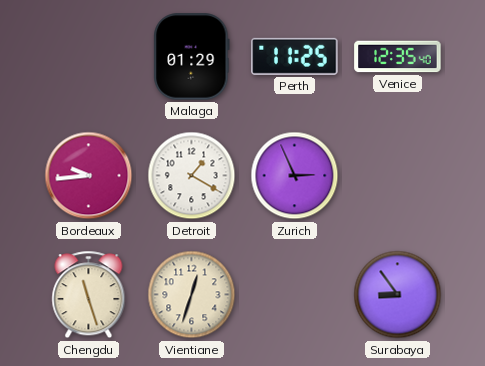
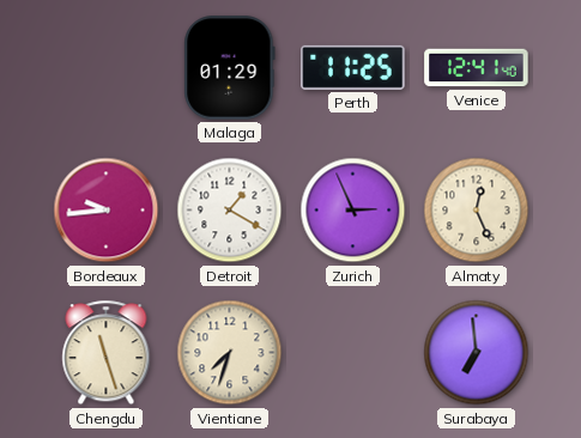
Venice: 12:35 -> 12:41 (477, 68)
Almaty: none -> 12:26 (477, 211)
Vientiane: 12:33 -> 7:33 (230, 353)
Surabaya: 8:54 -> 6:59 (477, 353)
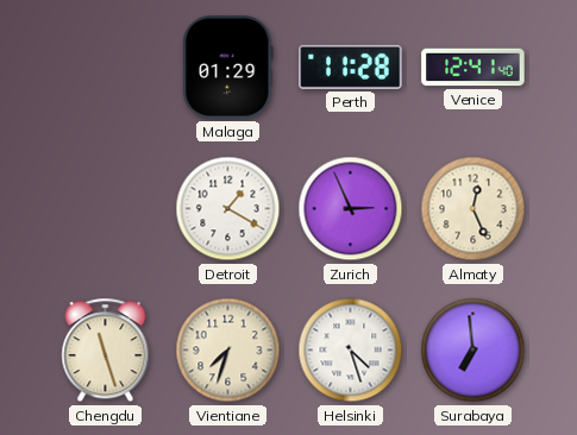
Perth: 11:25 -> 11:28 (351, 67)
Bordeaux: 9:44 -> none (107, 211)
Helsinki: none -> 4:27 (351, 351)
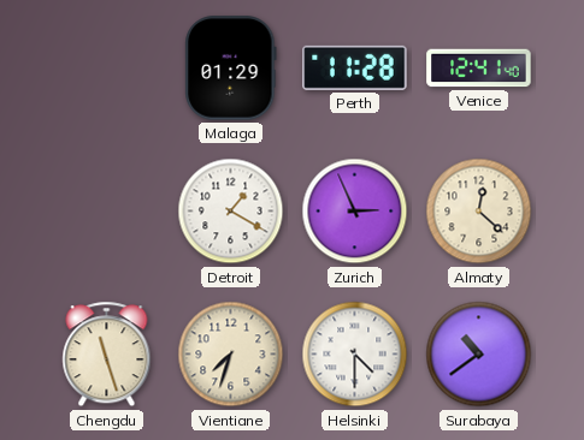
Almaty: 12:26 -> 12:22 (479, 212)
Helsinki: 4:27 -> 4:30 (355, 355)
Surabaya: 6:59 -> 10:39 (479, 355)
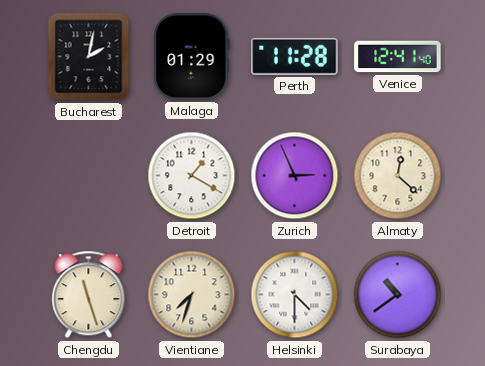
Bucharest: none -> 2:02 (89, 57)
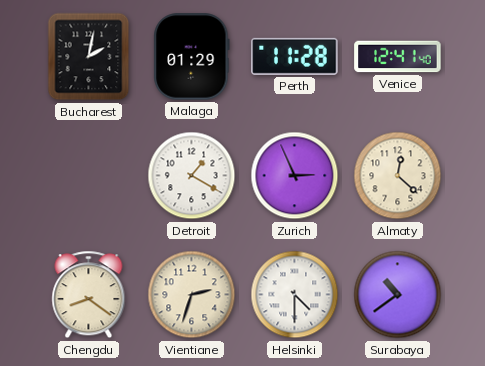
Chengdu: 11:27 -> 8:21 (89, 295)
Vientiane: 7:33 -> 2:33 (192, 295)
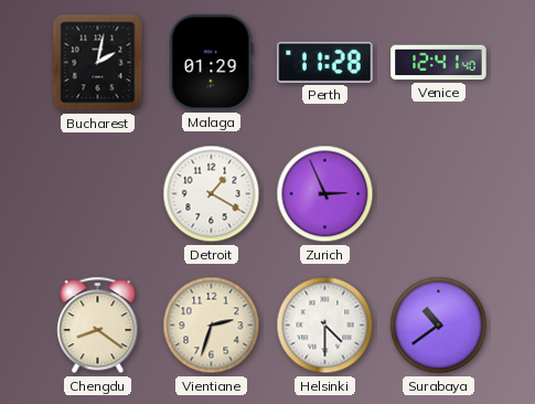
Almaty: 12:22 -> none (398, 176)
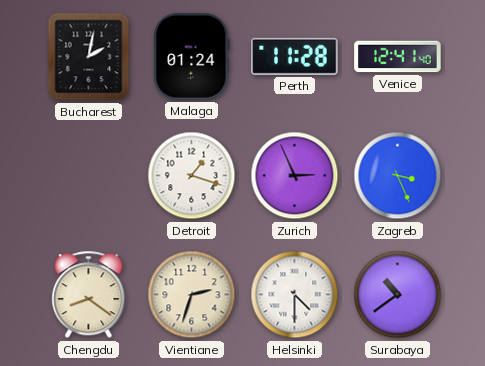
Malaga: 01:29 -> 01:24 (192, 57)
Detroit: 1:20 -> 1:18 (192, 176)
Zagreb: none -> 3:26 (398, 176)
